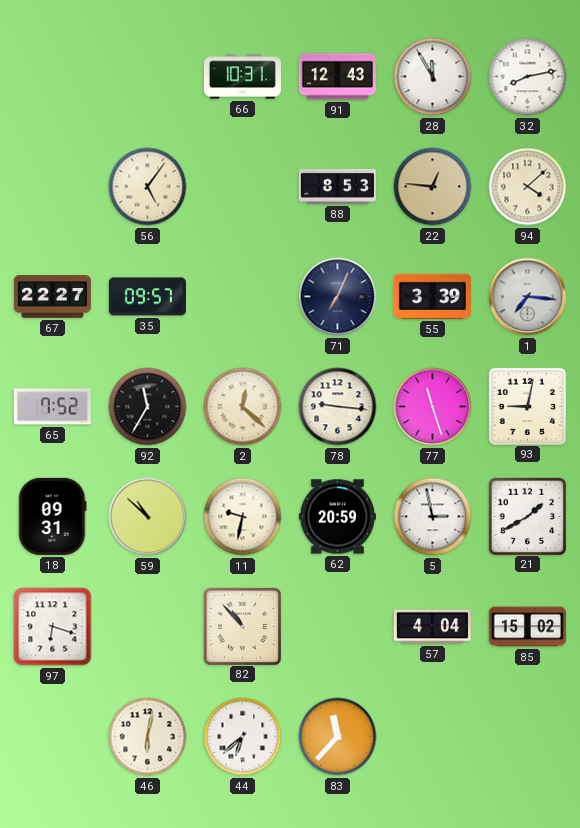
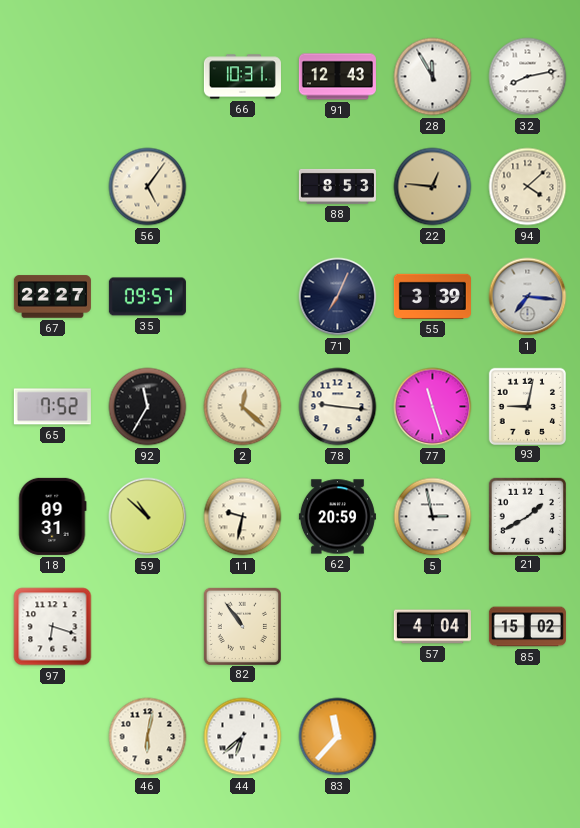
82: 10:53 -> 10:54 (242, 626)
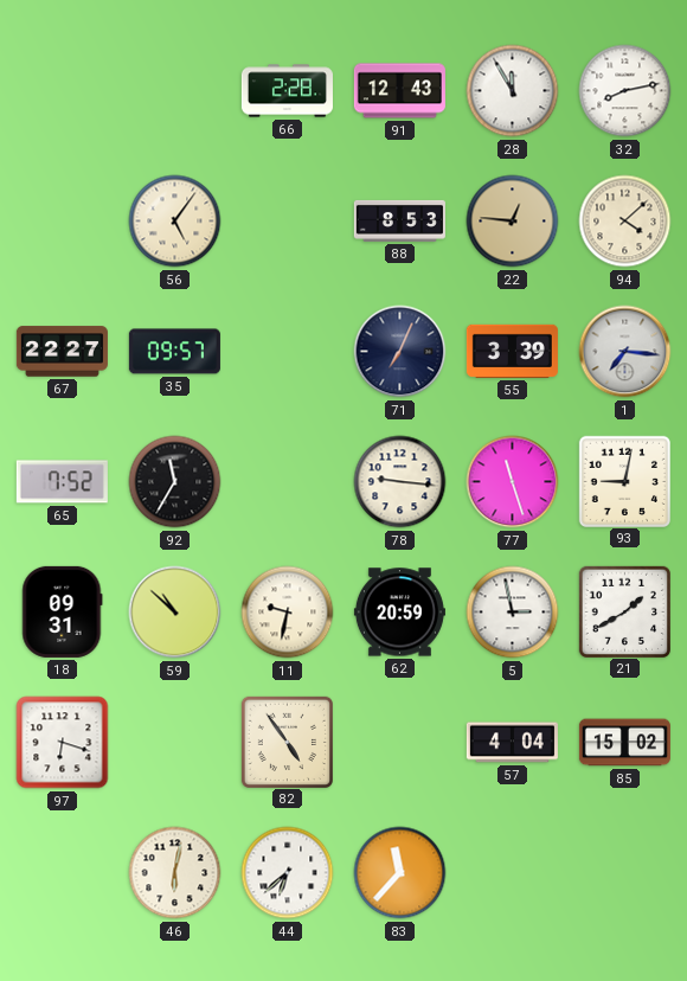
66: 10:31 -> 2:28 (287, 91)
2: 12:22 -> none (243, 407)
82: 10:54 -> 4:54 (287, 742)
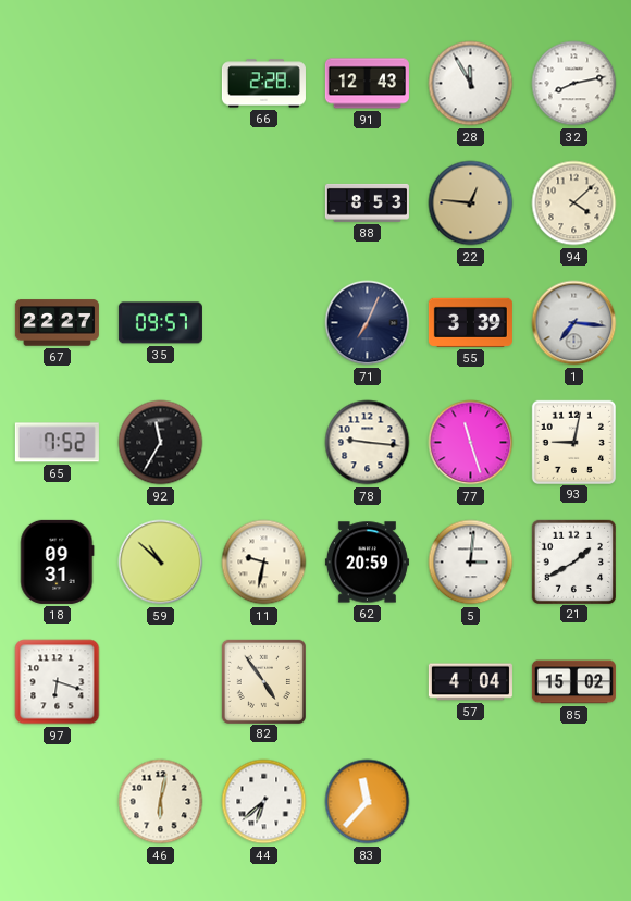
56: 5:06 -> none (175, 222)
5: 2:58 -> 3:01 (471, 563)
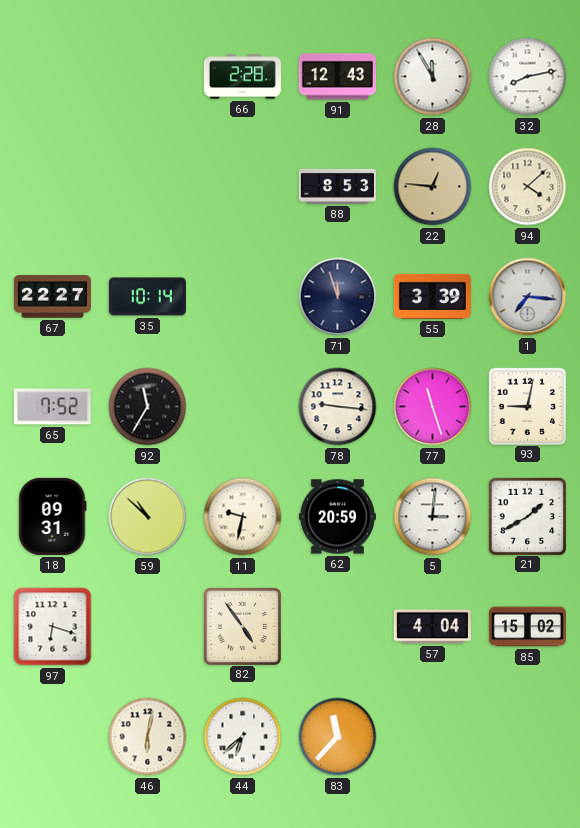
35: 09:57 -> 10:14 (147, 297)
71: 7:04 -> 11:57 (338, 297)
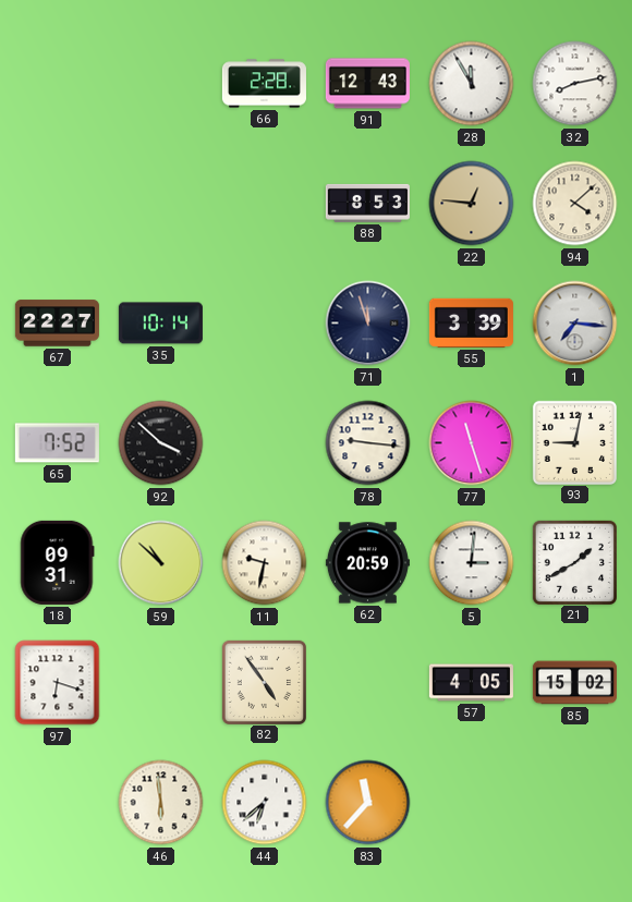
92: 11:35 -> 3:52 (161, 443)
57: 4:04 -> 4:05 (471, 683)
46: 6:02 -> 5:59 (161, 803)
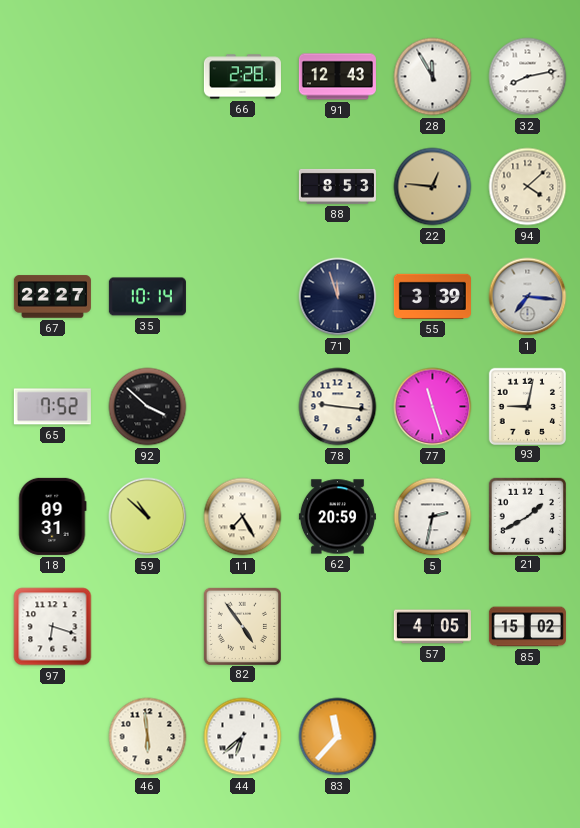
11: 9:32 -> 7:25 (243, 517)
5: 3:01 -> 2:32 (433, 517)
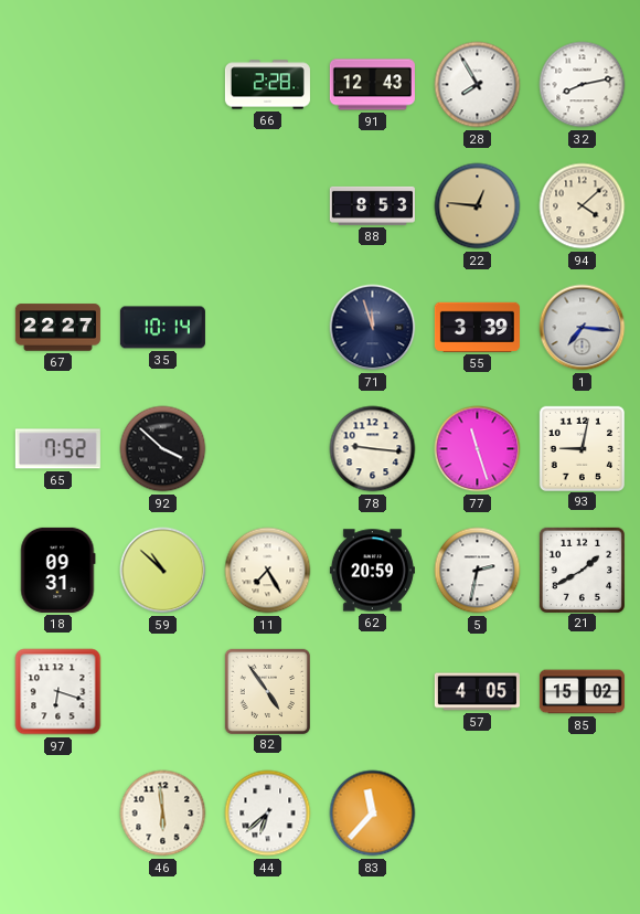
28: 11:55 -> 7:55 (478, 85)
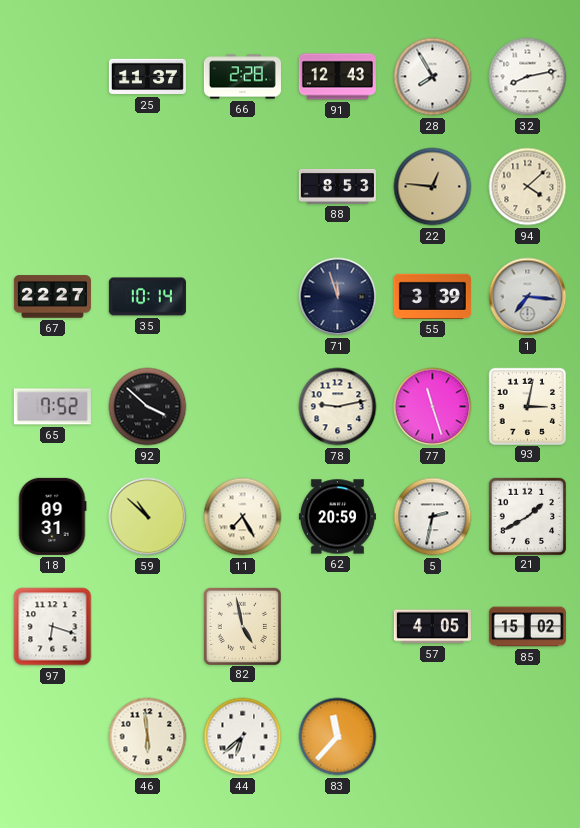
25: none -> 11:37 (147, 77)
78: 9:16 -> 9:13 (338, 407)
93: 9:02 -> 3:02 (527, 406)
82: 4:54 -> 4:58 (242, 626)
